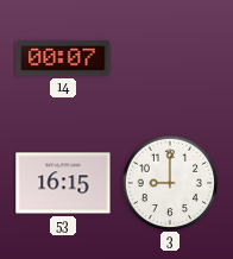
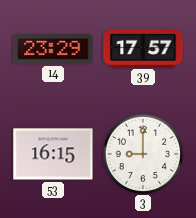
14: 00:07 -> 23:29 (53, 49)
39: none -> 17:57 (143, 48)
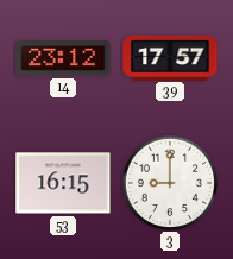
14: 23:29 -> 23:12 (63, 58)
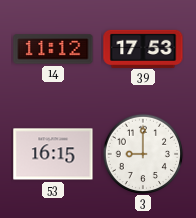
14: 23:12 -> 11:12 (53, 49)
39: 17:57 -> 17:53 (143, 48)
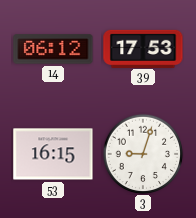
14: 11:12 -> 06:12 (53, 49)
3: 9:00 -> 9:03 (143, 154)
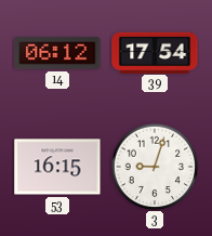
39: 17:53 -> 17:54 (155, 52)
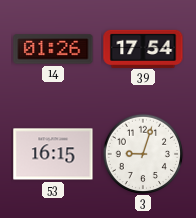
14: 06:12 -> 01:26 (53, 49)
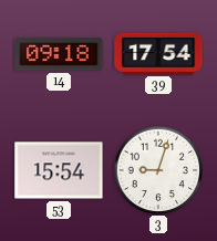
14: 01:26 -> 09:18 (59, 54)
53: 16:15 -> 15:54 (59, 170)
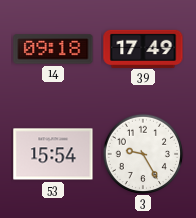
39: 17:54 -> 17:49 (143, 48)
3: 9:03 -> 9:25 (143, 154)
